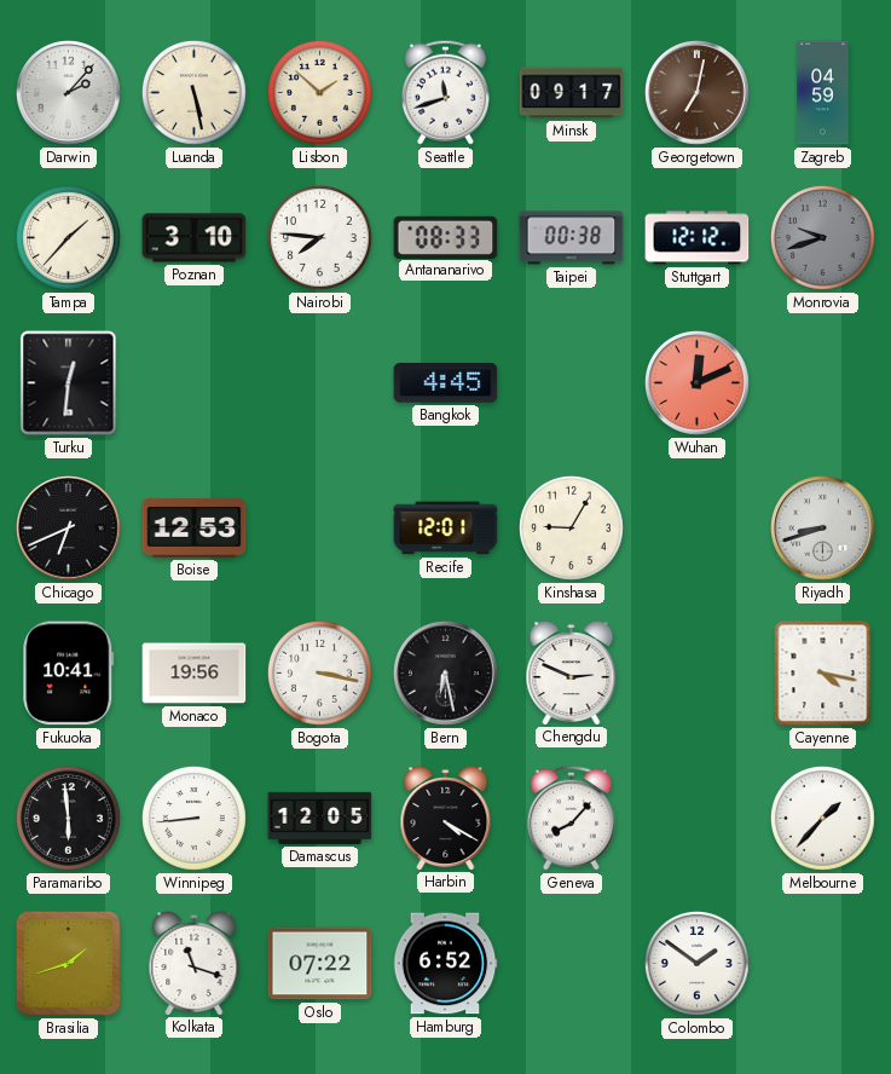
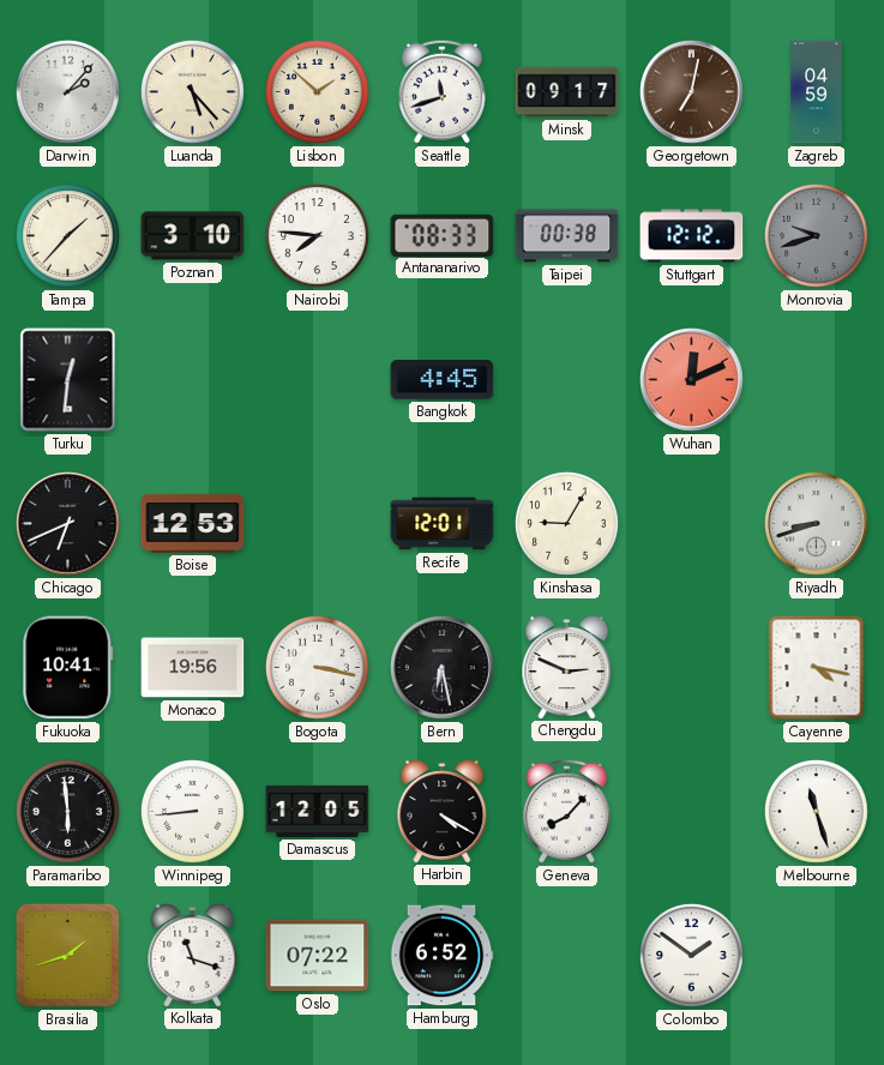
Luanda: 5:28 -> 5:23 (192, 91)
Melbourne: 1:37 -> 11:27 (816, 811)
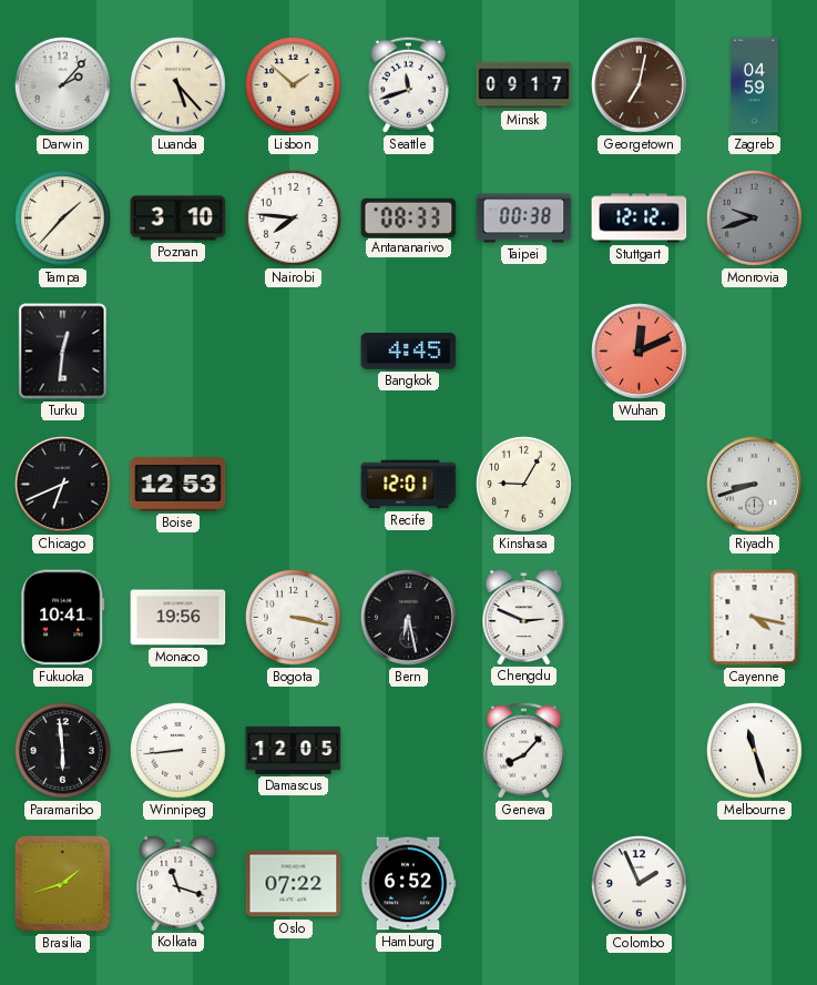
Harbin: 4:20 -> none (443, 812)
Colombo: 1:51 -> 1:56 (639, 883)
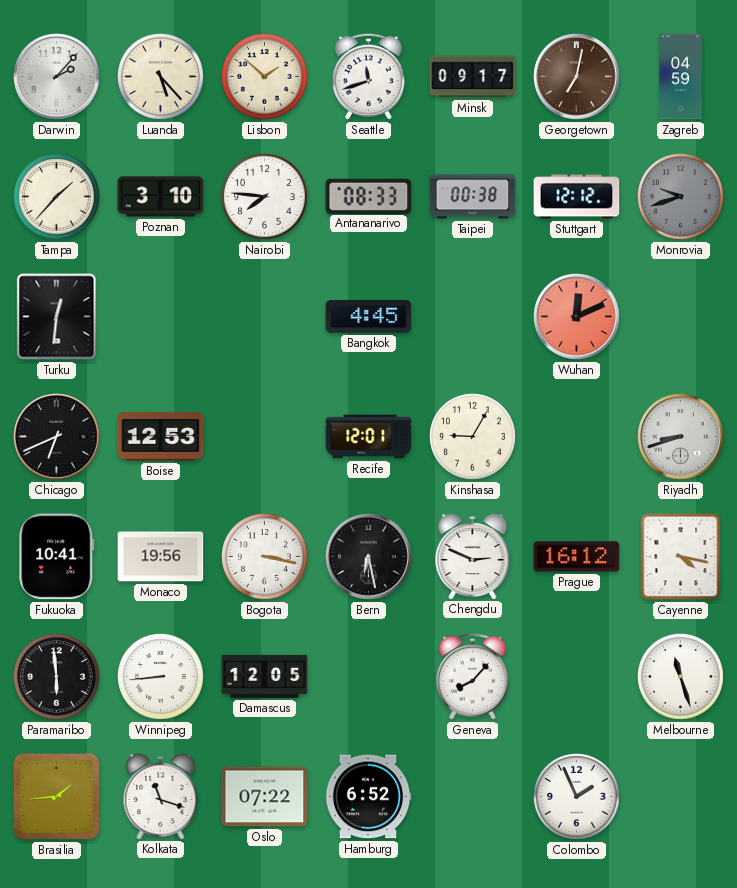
Prague: none -> 16:12 (577, 557)
Brasilia: 1:42 -> 1:44 (56, 796)
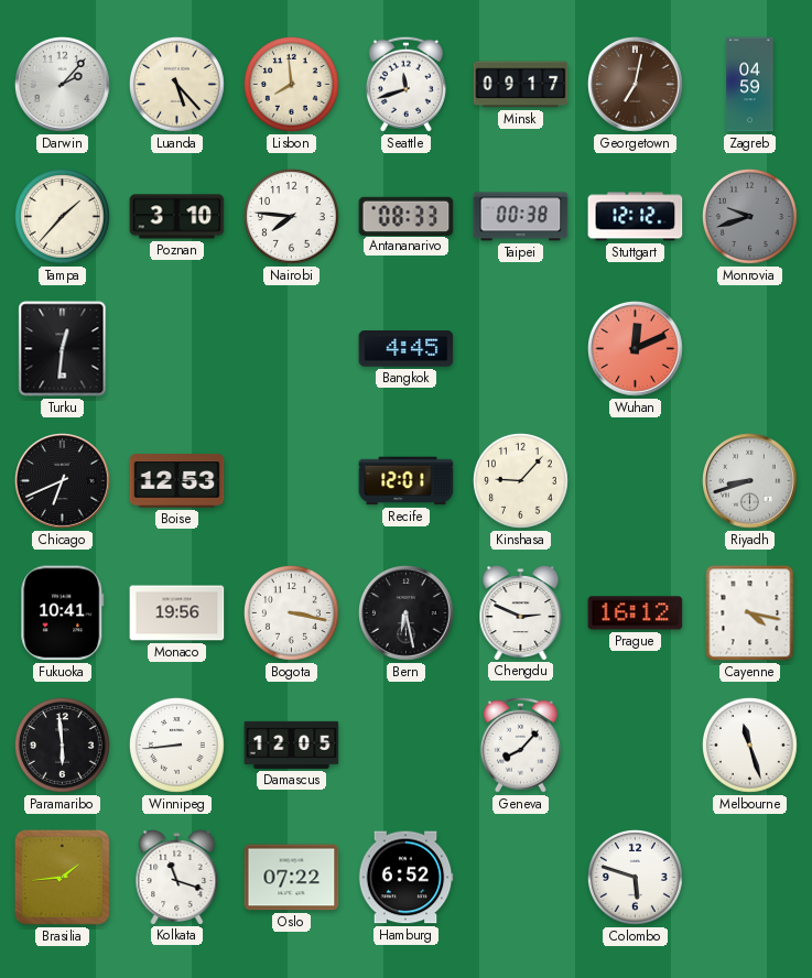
Lisbon: 1:52 -> 7:59 (291, 84)
Kinshasa: 9:05 -> 9:07 (520, 480)
Colombo: 1:56 -> 5:48 (635, 877)
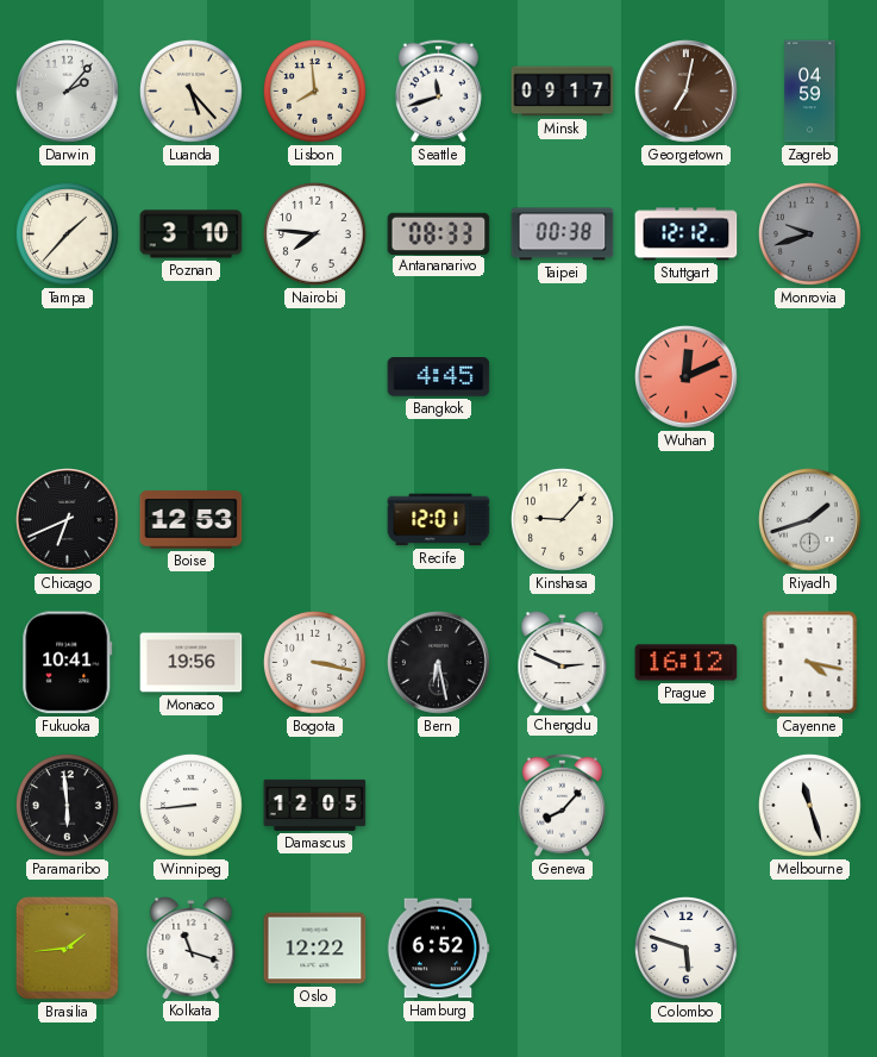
Turku: 12:31 -> none (63, 349)
Riyadh: 8:42 -> 1:42 (810, 520)
Oslo: 07:22 -> 12:22 (315, 949)
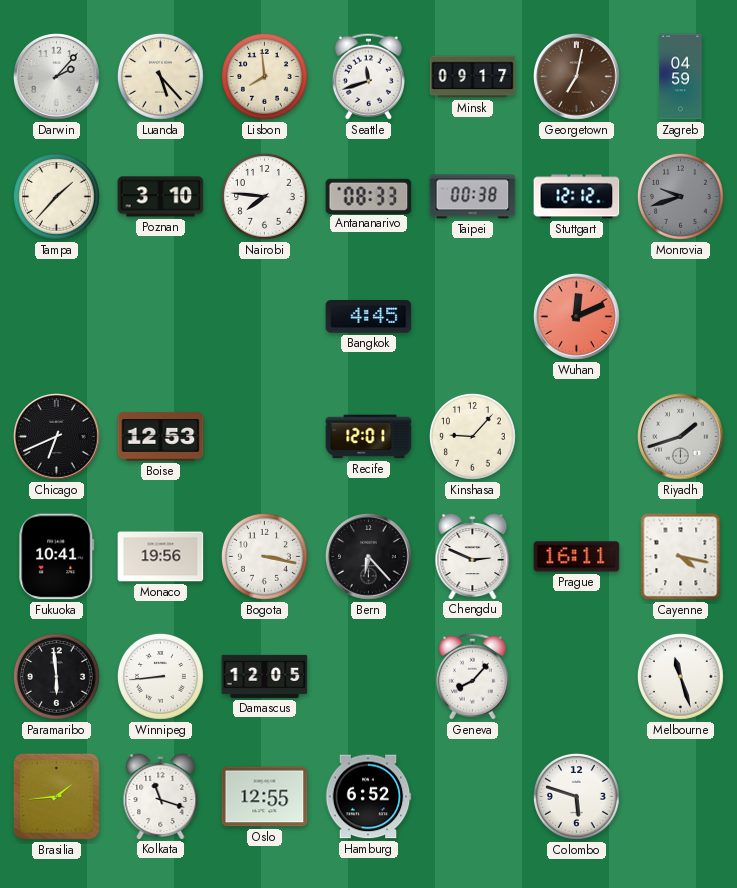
Bern: 6:28 -> 6:23 (369, 557)
Prague: 16:12 -> 16:11 (577, 557)
Oslo: 12:22 -> 12:55 (265, 797)
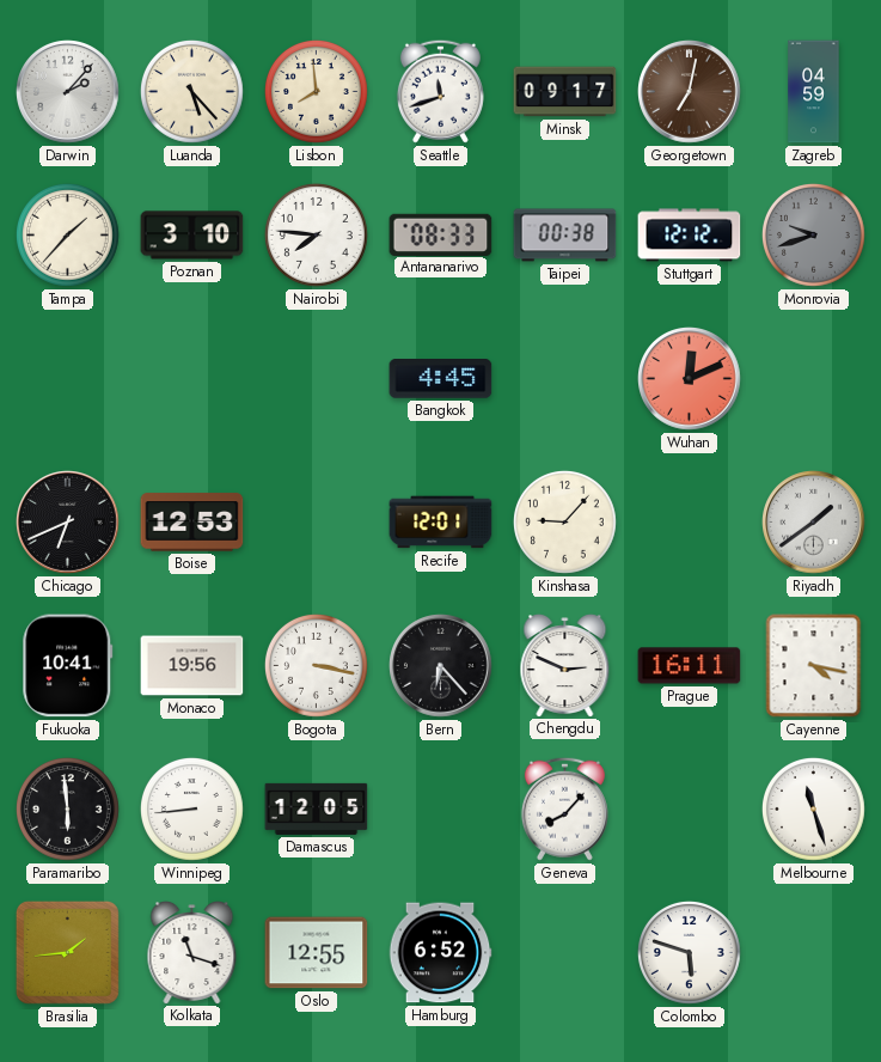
Riyadh: 1:42 -> 1:39 (814, 523)
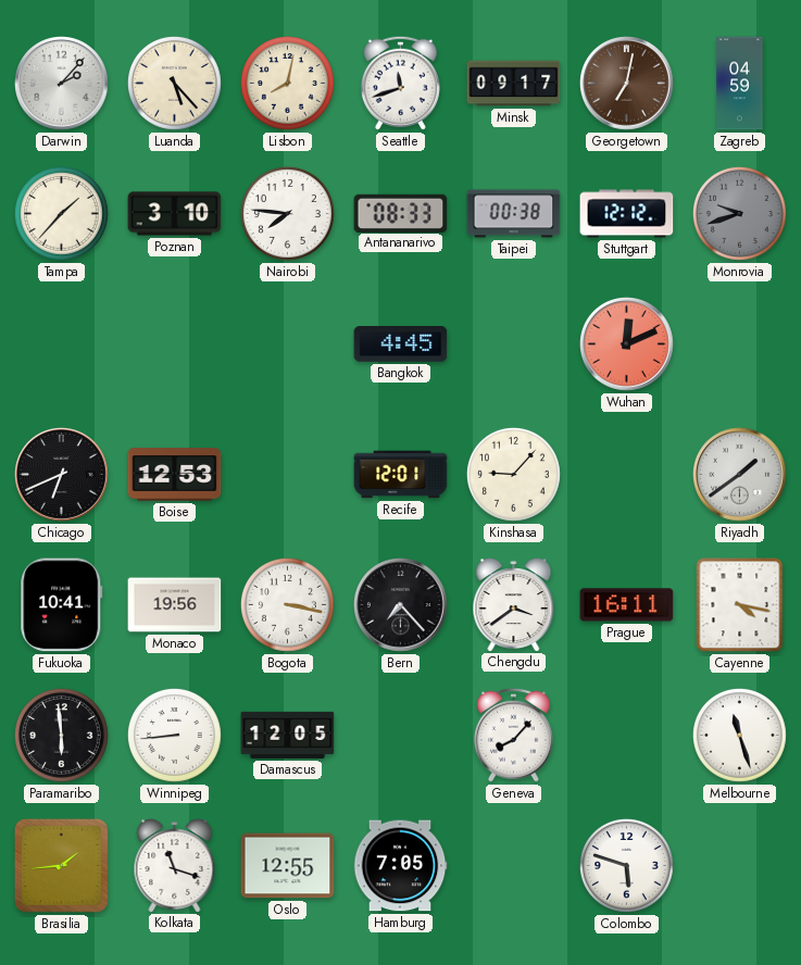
Lisbon: 7:59 -> 8:02 (287, 83)
Bern: 6:23 -> 7:23 (401, 605)
Chengdu: 2:49 -> 3:39 (514, 605)
Hamburg: 6:52 -> 7:05 (400, 866)
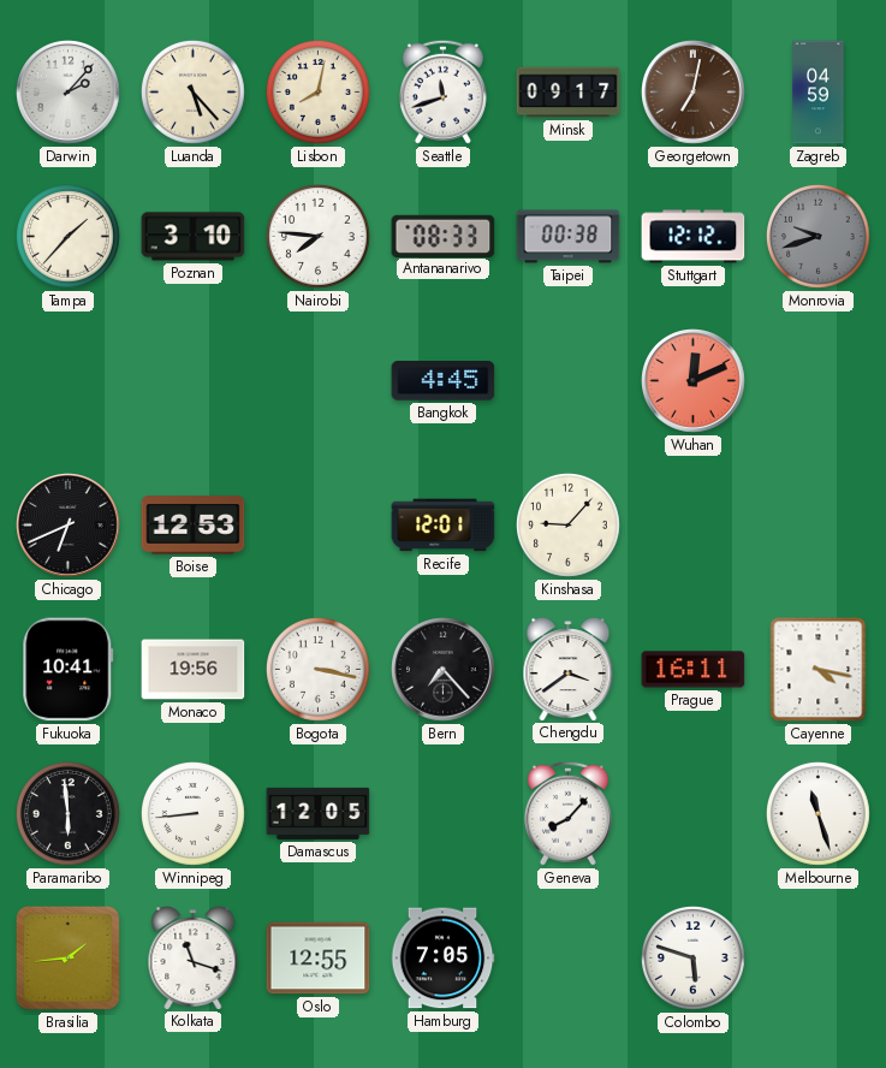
Riyadh: 1:39 -> none (740, 475)
